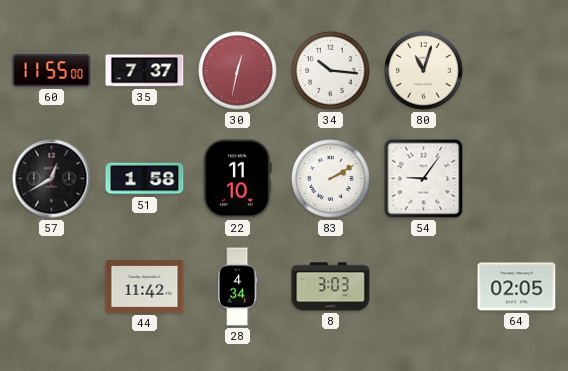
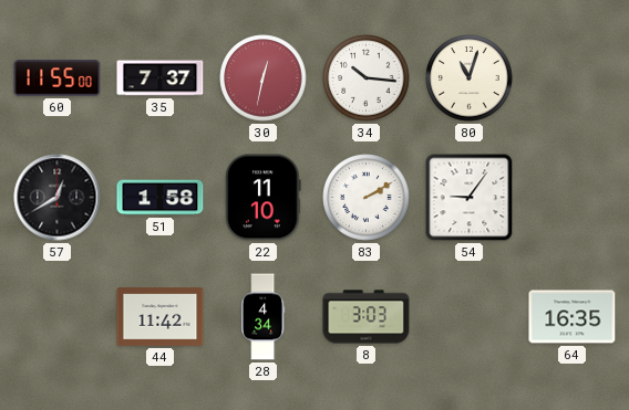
64: 02:05 -> 16:35 (573, 317)
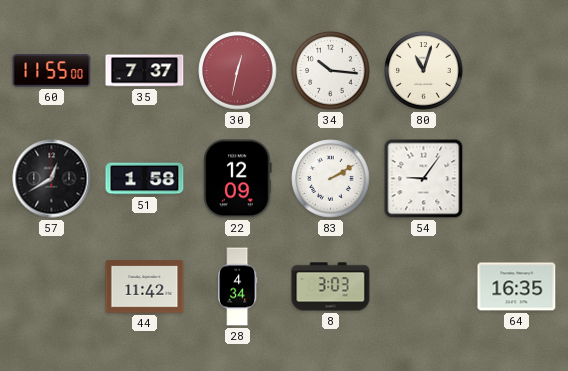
22: 11:10 -> 12:09 (238, 179)
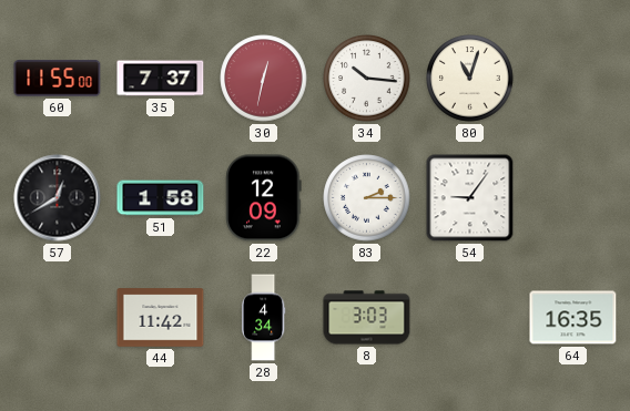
83: 2:10 -> 2:15 (367, 198)
